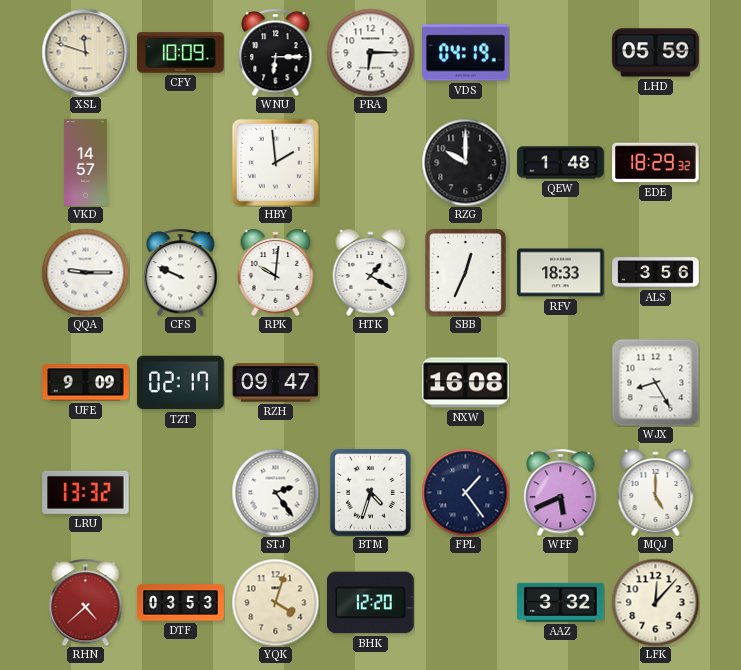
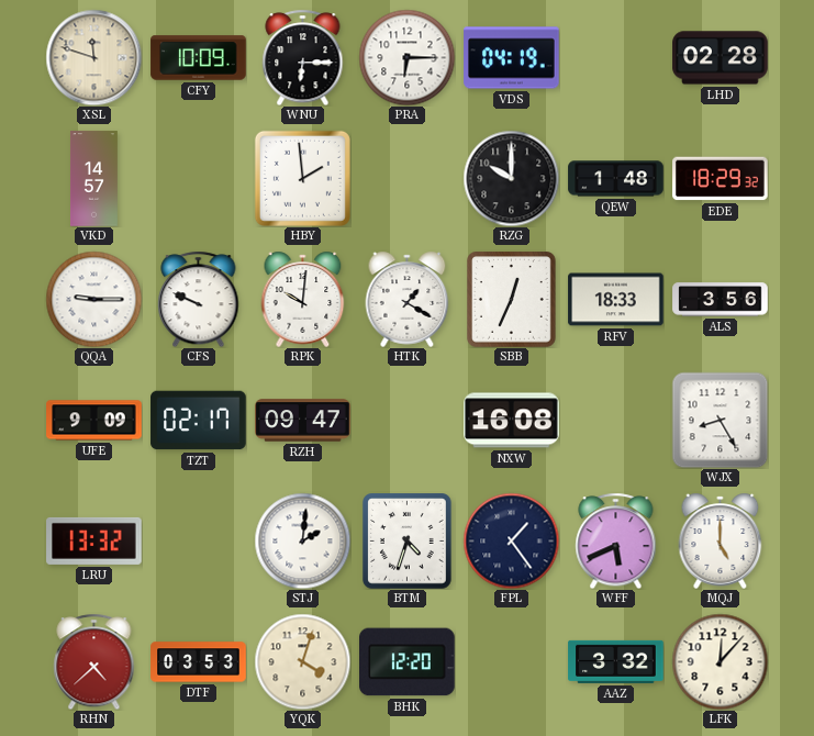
LHD: 05:59 -> 02:28 (721, 58)
STJ: 2:24 -> 2:01 (302, 540)
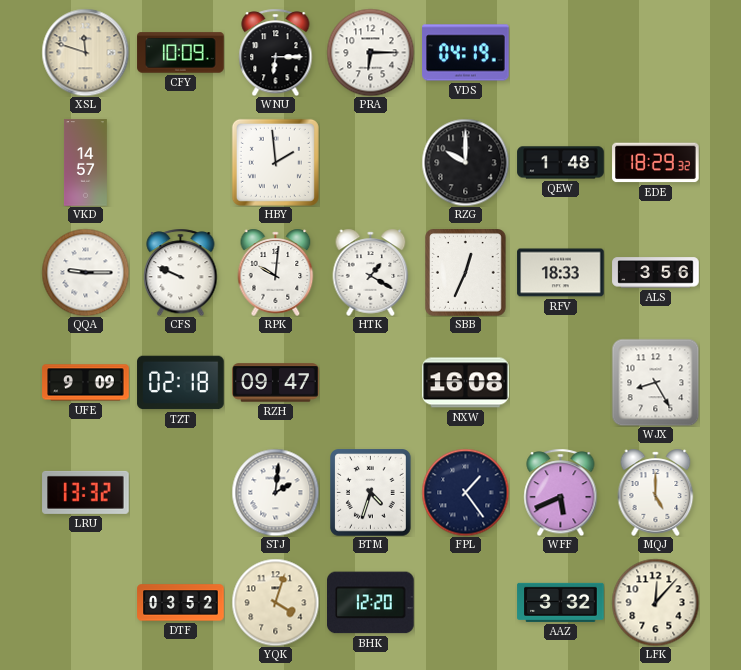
LHD: 02:28 -> none (721, 58)
TZT: 02:17 -> 02:18 (181, 383)
RHN: 4:38 -> none (94, 661)
DTF: 03:53 -> 03:52 (181, 603)
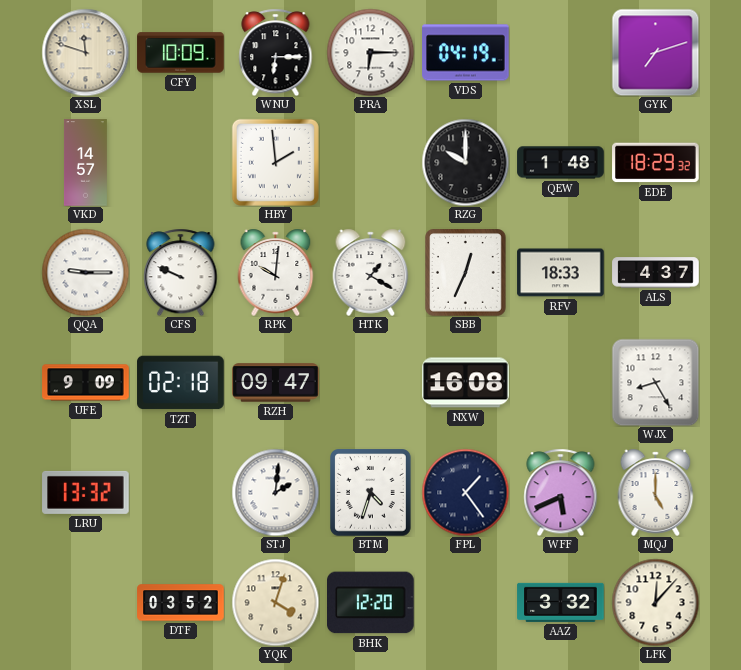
GYK: none -> 7:12 (655, 52)
ALS: 3:56 -> 4:37 (656, 273)
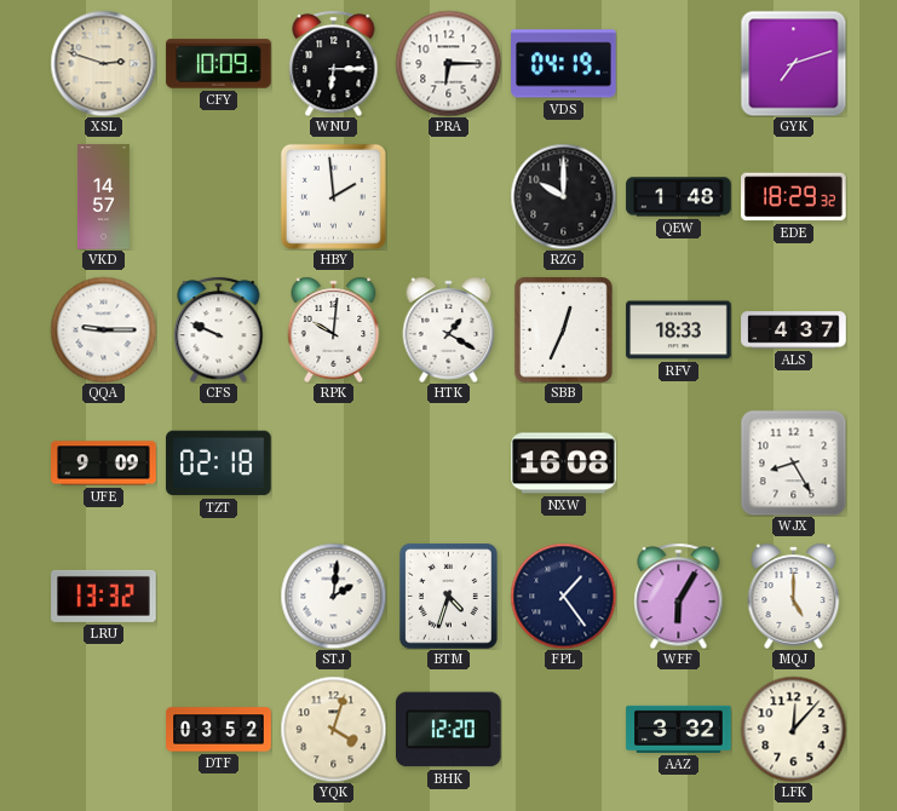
XSL: 11:48 -> 2:48 (103, 63)
RZH: 09:47 -> none (276, 383)
WFF: 5:41 -> 6:05 (679, 596)
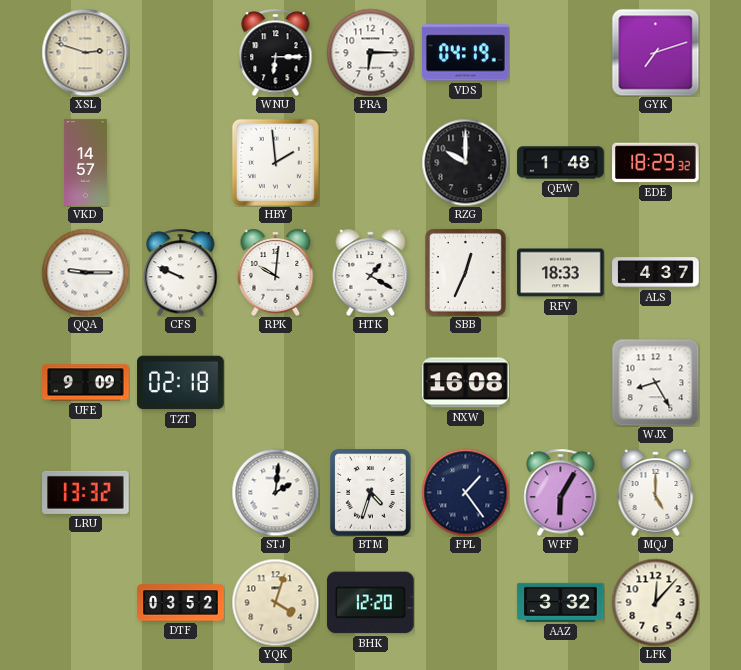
CFY: 10:09 -> none (219, 64)
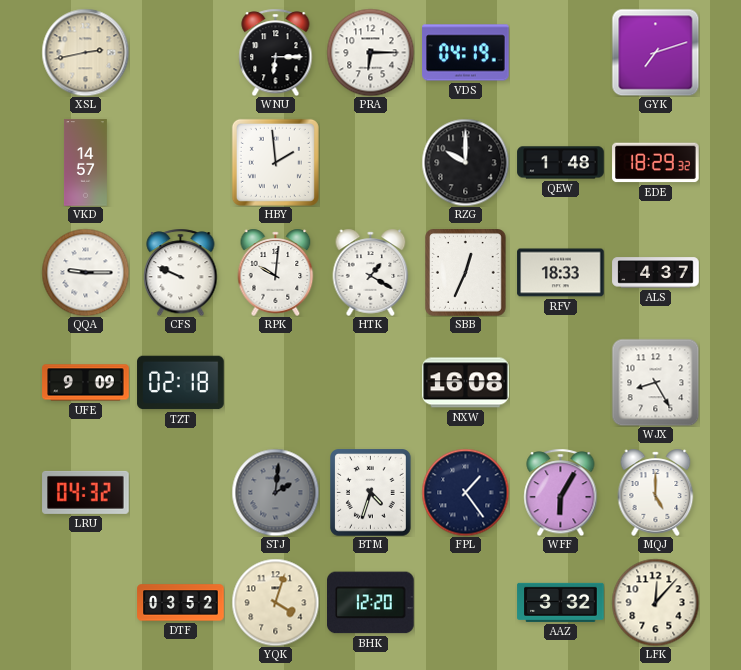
XSL: 2:48 -> 2:43 (85, 52)
LRU: 13:32 -> 04:32 (86, 492)
STJ dial: white -> grey (275, 492)
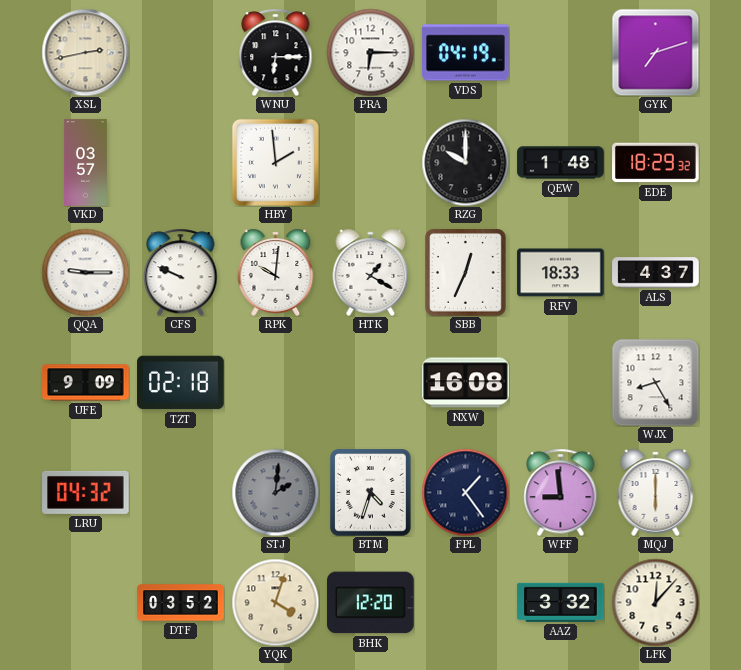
VKD: 14:57 -> 03:57 (85, 163)
WFF: 6:05 -> 8:59 (561, 492)
MQJ: 5:00 -> 6:00 (656, 492)
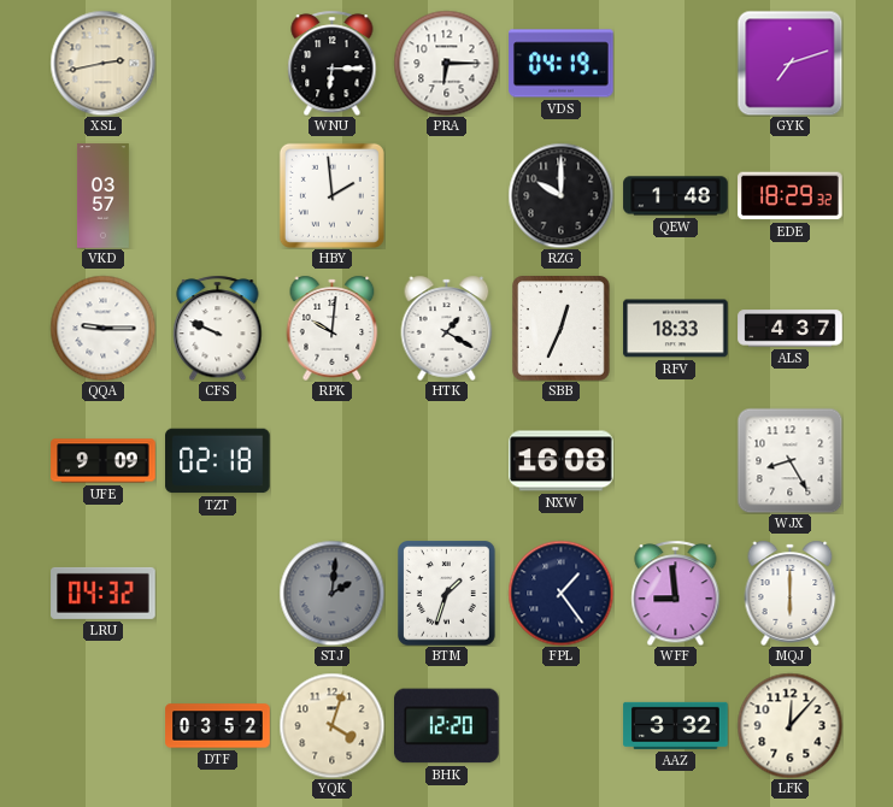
BTM: 4:33 -> 1:33 (447, 594)
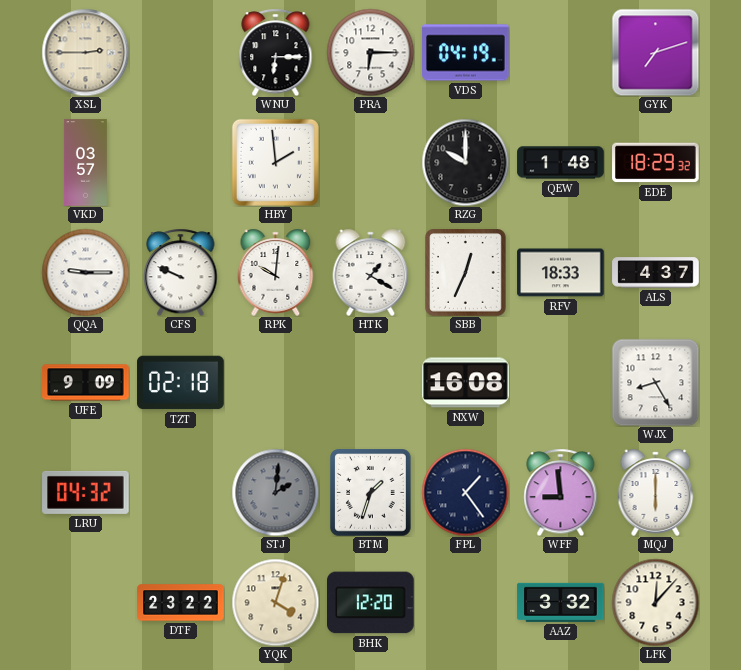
XSL: 2:43 -> 2:45 (85, 52)
DTF: 03:52 -> 23:22 (181, 603)
